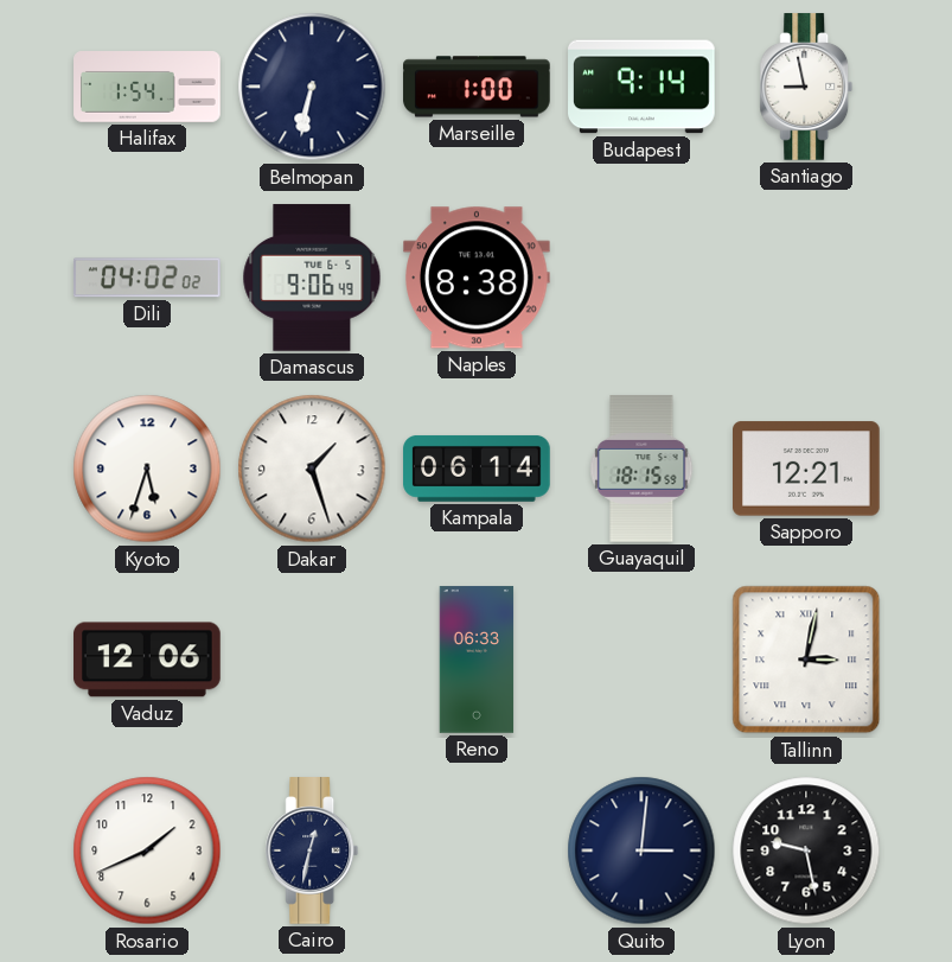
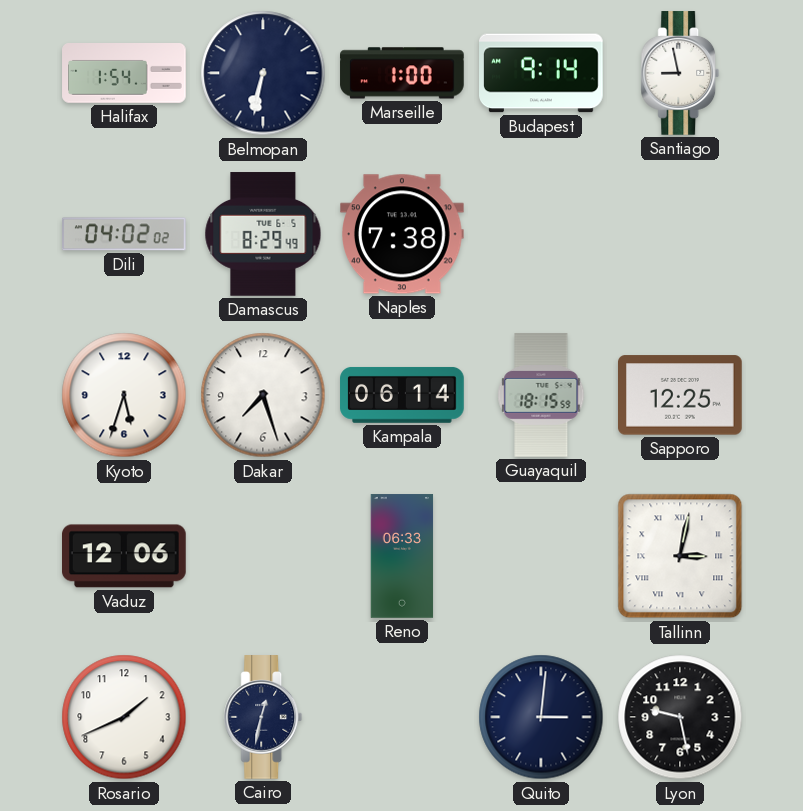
Damascus: 9:06 -> 8:29 (263, 234)
Naples: 8:38 -> 7:38 (403, 234)
Dakar: 1:27 -> 7:27 (263, 395)
Sapporo: 12:21 -> 12:25 (681, 395)
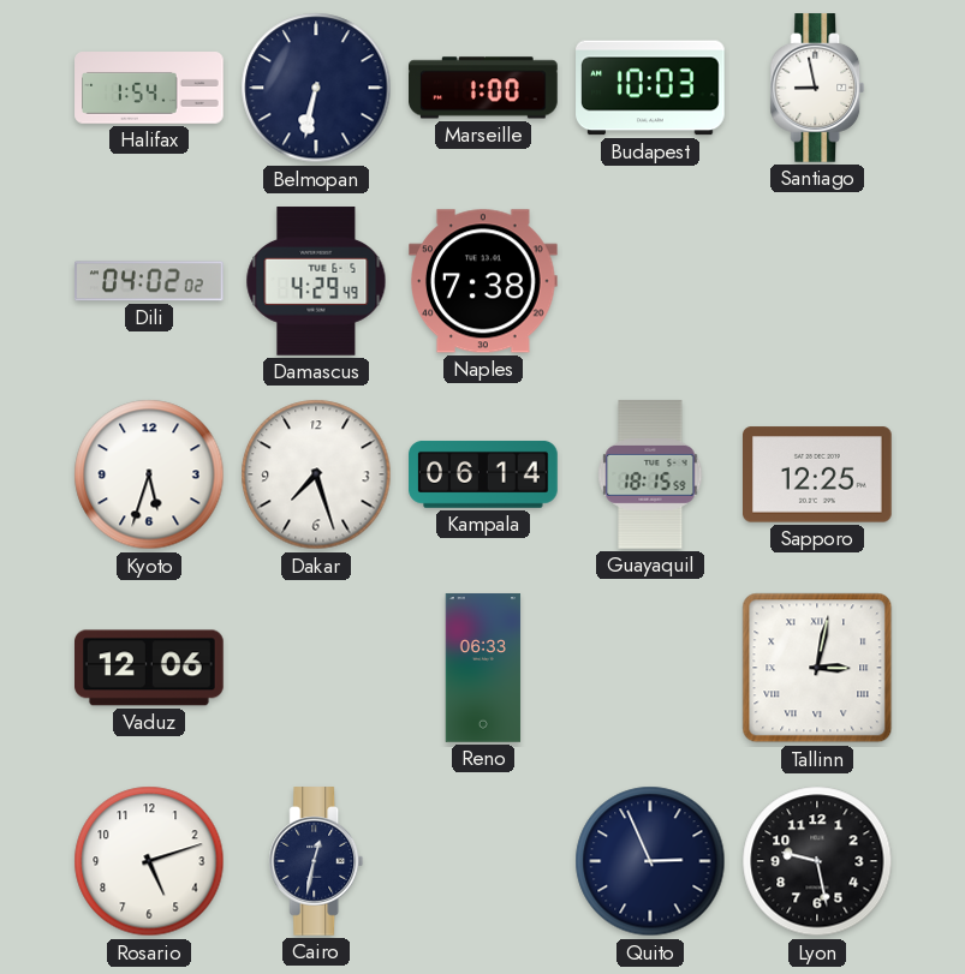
Budapest: 9:14 -> 10:03 (650, 88)
Damascus: 8:29 -> 4:29 (316, 281)
Rosario: 1:41 -> 5:12 (149, 861)
Quito: 3:01 -> 2:56 (650, 861)
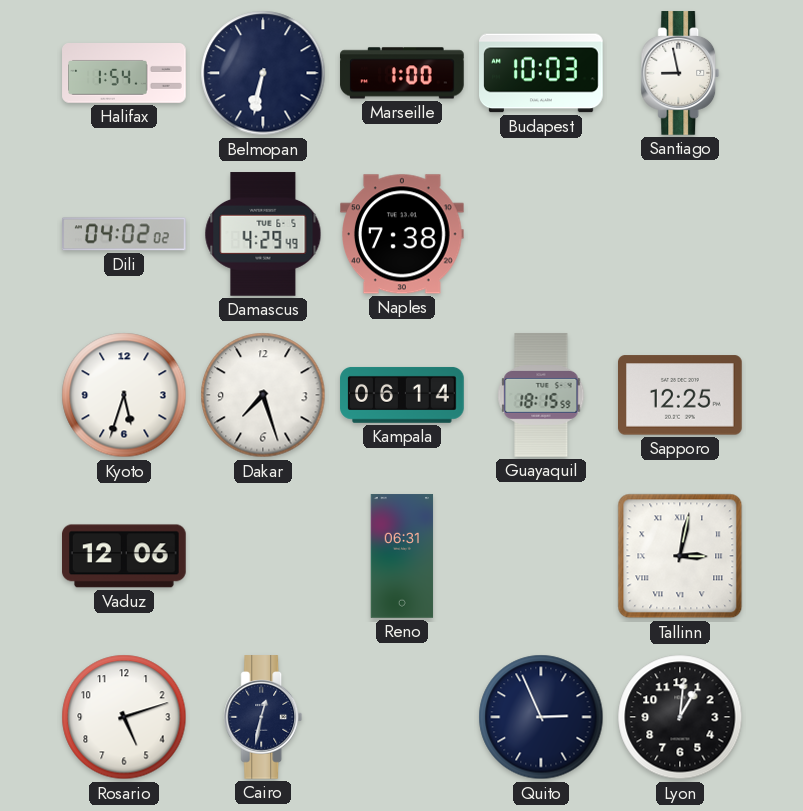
Reno: 06:33 -> 06:31 (402, 556)
Lyon: 9:28 -> 1:01 (680, 717)
